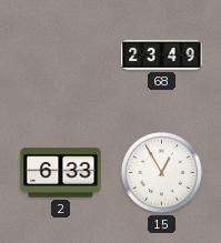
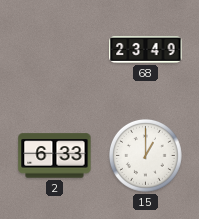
15: 12:55 -> 1:00 (145, 155)
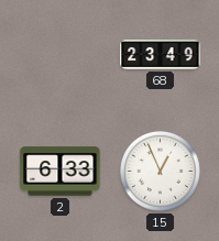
15: 1:00 -> 12:56 (160, 171)
